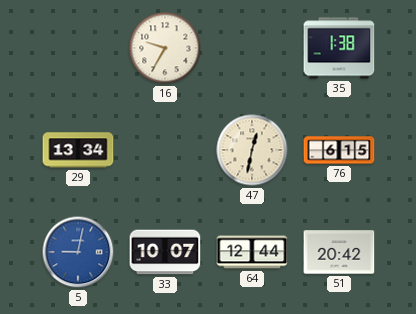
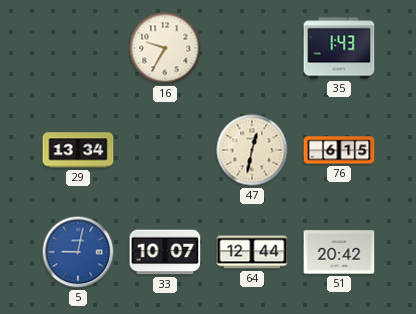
35: 1:38 -> 1:43 (339, 48)
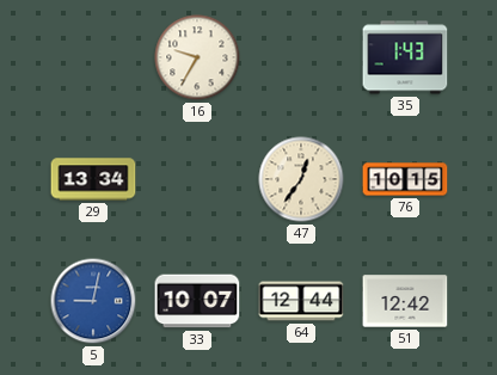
47: 12:32 -> 12:36 (301, 179)
76: 6:15 -> 10:15 (405, 179)
51: 20:42 -> 12:42 (405, 301)
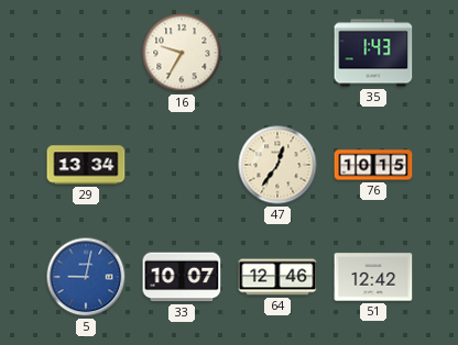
64: 12:44 -> 12:46 (277, 277)
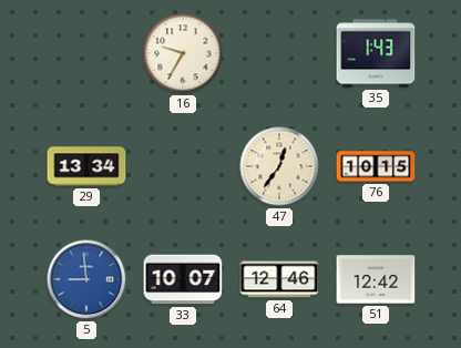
5: 9:02 -> 8:59 (86, 279)
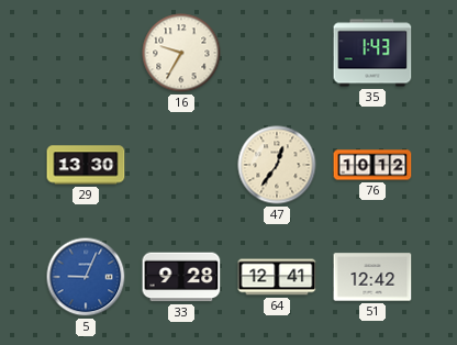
29: 13:34 -> 13:30 (86, 165)
76: 10:15 -> 10:12 (372, 165)
5: 8:59 -> 9:04 (86, 277)
33: 10:07 -> 9:28 (181, 277)
64: 12:46 -> 12:41 (277, 277)
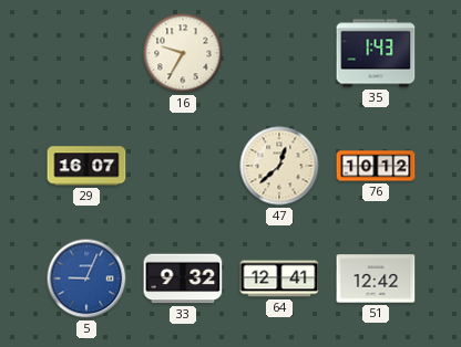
29: 13:30 -> 16:07 (86, 166)
47: 12:36 -> 12:38 (279, 166)
33: 9:28 -> 9:32 (183, 278)
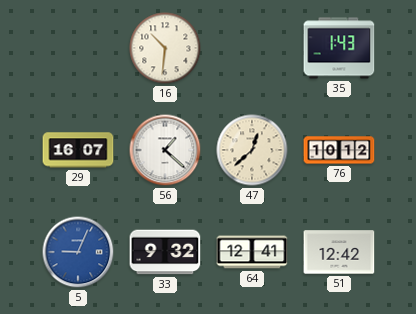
16: 9:35 -> 10:31 (165, 48)
56: none -> 1:22 (165, 150)
